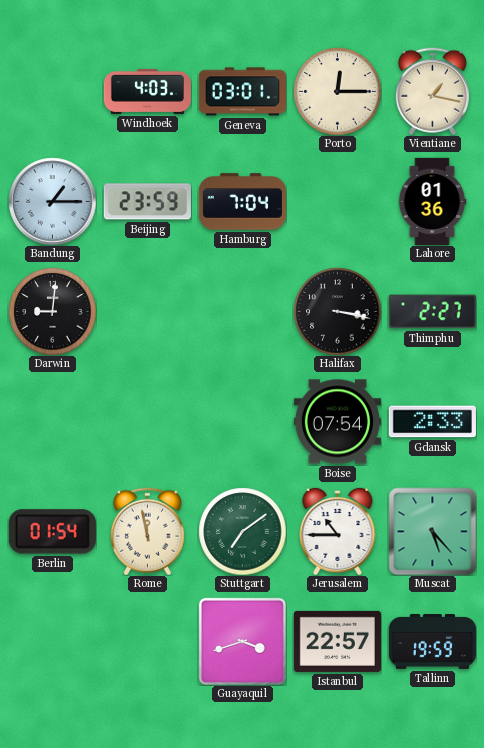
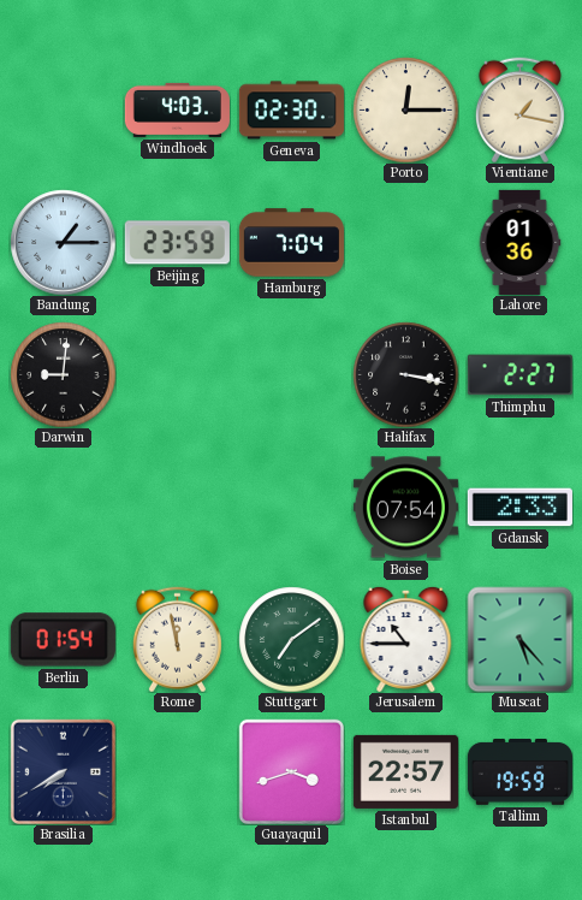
Geneva: 03:01 -> 02:30 (291, 111)
Brasilia: none -> 7:40 (63, 771)
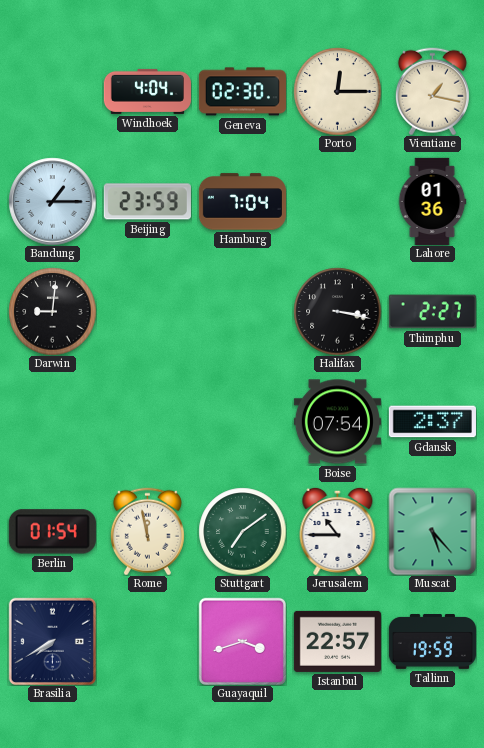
Windhoek: 4:03 -> 4:04 (147, 91)
Gdansk: 2:33 -> 2:37 (432, 422)
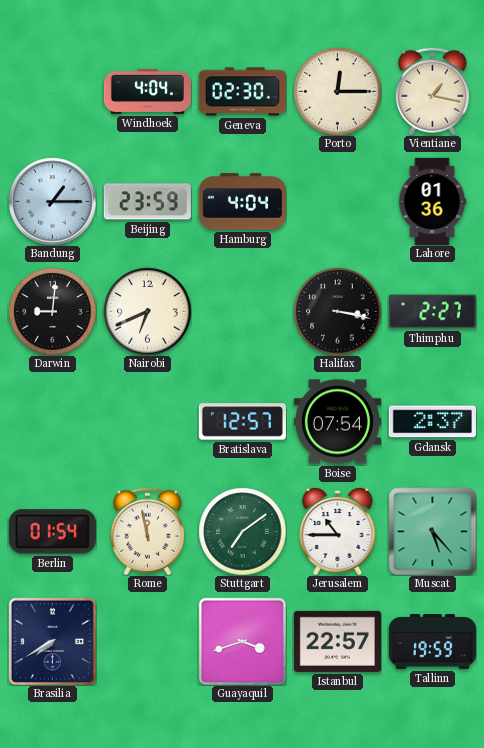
Hamburg: 7:04 -> 4:04 (242, 202)
Nairobi: none -> 6:41 (147, 311)
Bratislava: none -> 12:57 (242, 422)
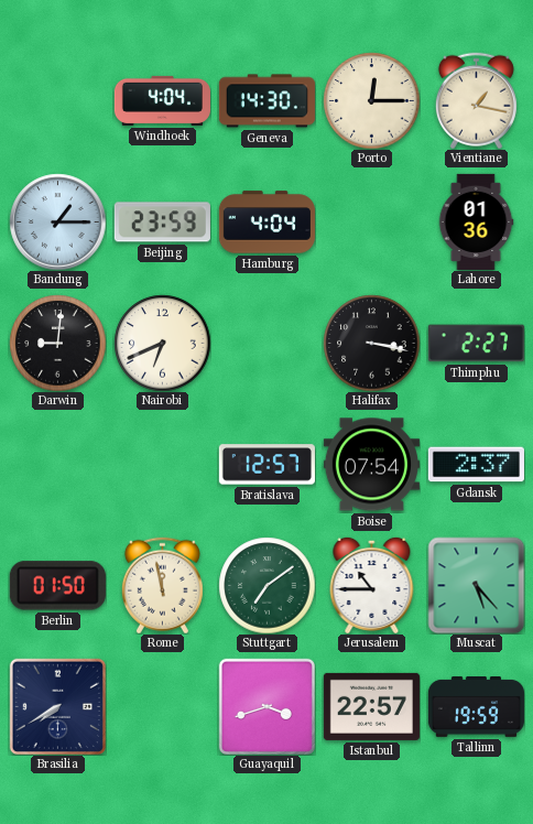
Geneva: 02:30 -> 14:30 (266, 101)
Berlin: 01:54 -> 01:50 (57, 586)
